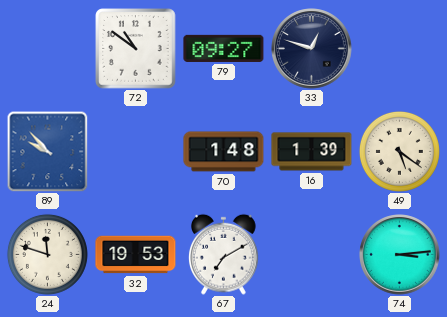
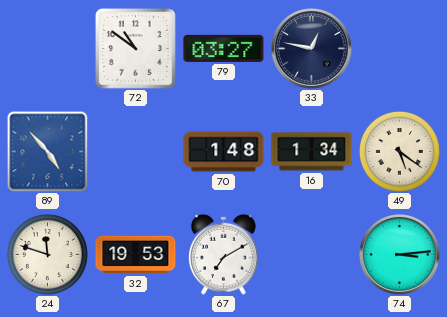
79: 09:27 -> 03:27 (224, 48)
33: 12:48 -> 12:47 (312, 49)
89: 9:53 -> 4:53 (47, 151)
16: 1:39 -> 1:34 (312, 152)
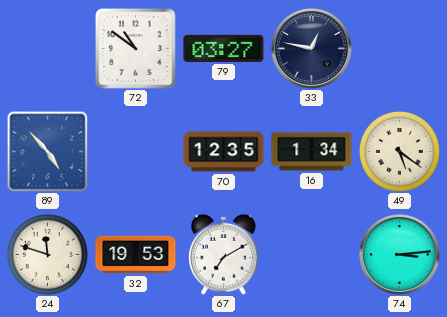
70: 1:48 -> 12:35 (224, 152)
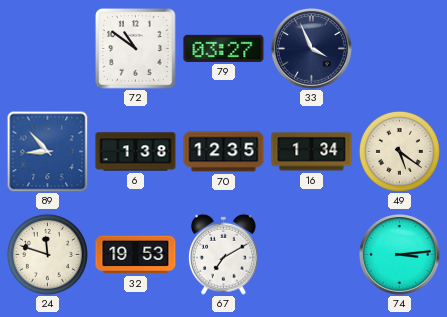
33: 12:47 -> 3:56 (312, 49)
89: 4:53 -> 8:53 (47, 151)
6: none -> 1:38 (136, 152)
